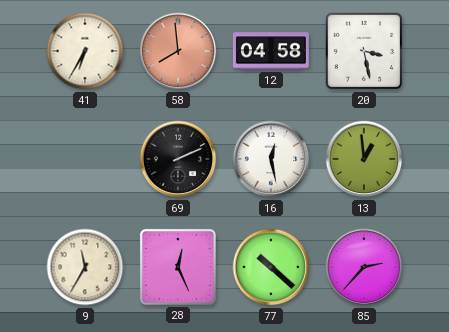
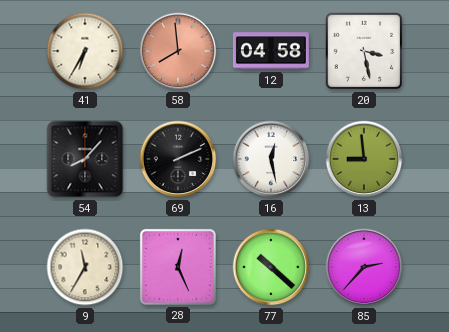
54: none -> 8:07 (85, 159)
13: 12:59 -> 8:59 (364, 159)
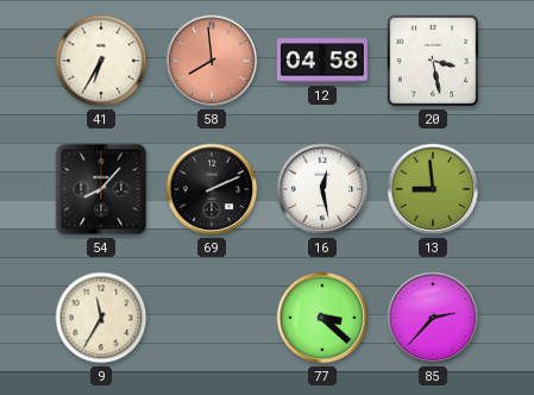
28: 12:26 -> none (178, 267)
77: 10:22 -> 3:22 (322, 318)
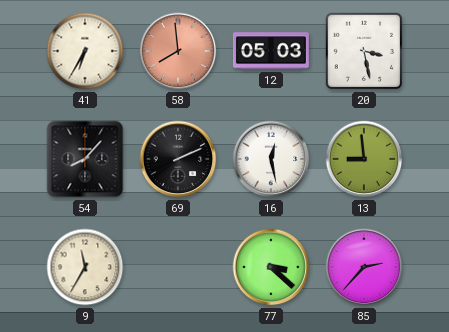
12: 04:58 -> 05:03 (271, 51)
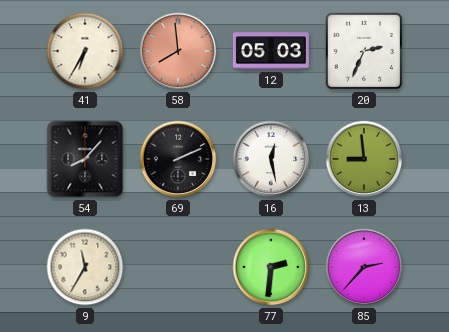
20: 3:28 -> 2:34 (364, 51)
77: 3:22 -> 2:31 (271, 267)
